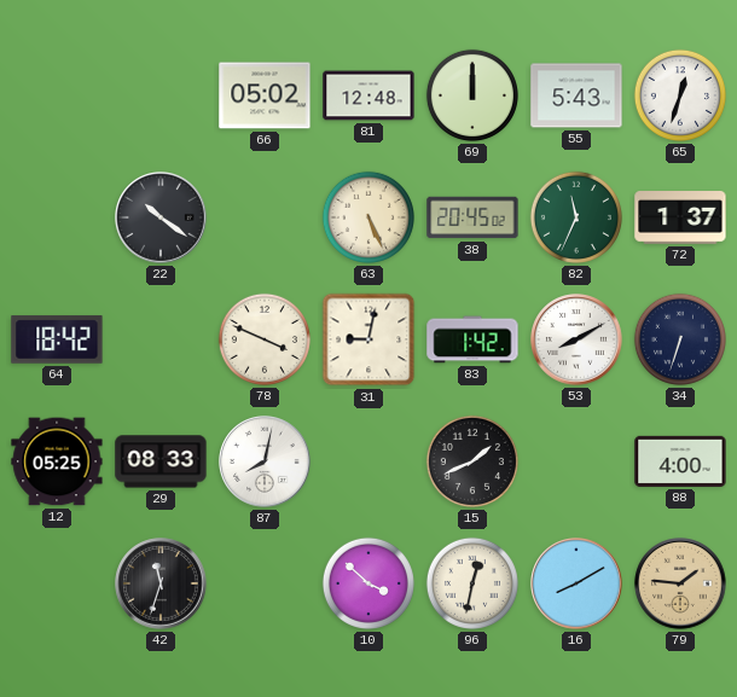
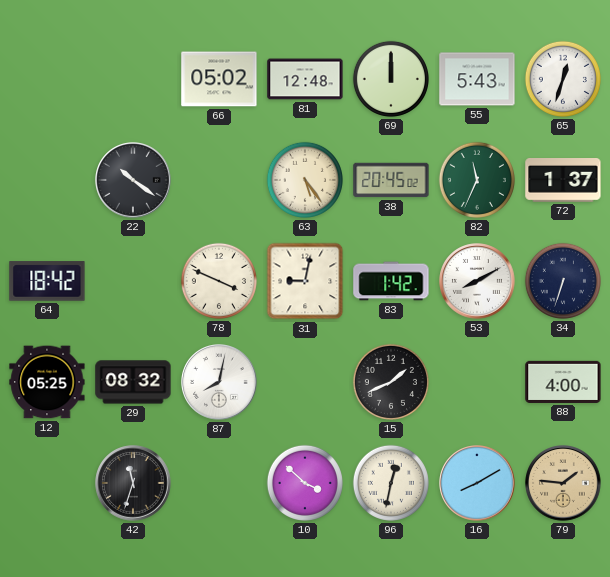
63: 5:26 -> 5:24 (305, 180)
29: 08:33 -> 08:32 (133, 382)
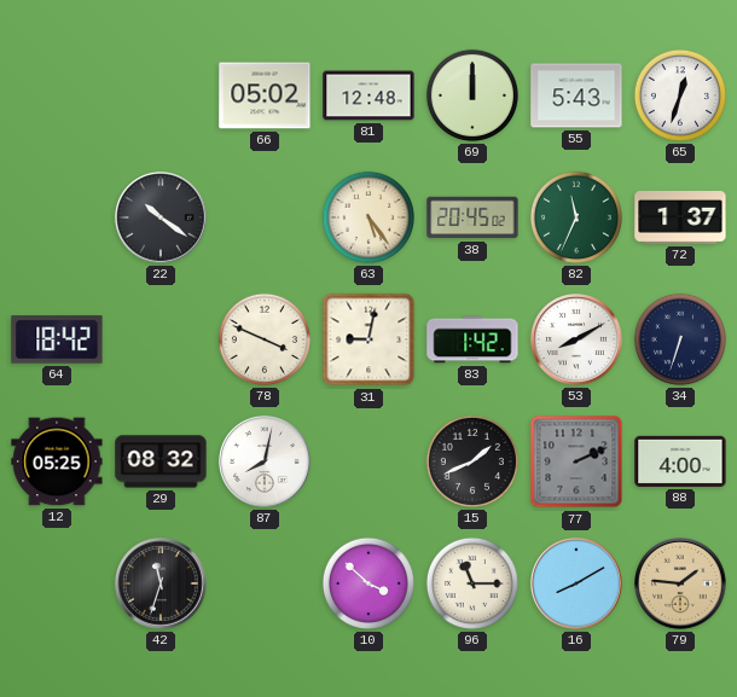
77: none -> 2:11 (576, 461)
96: 12:32 -> 11:15 (472, 583)
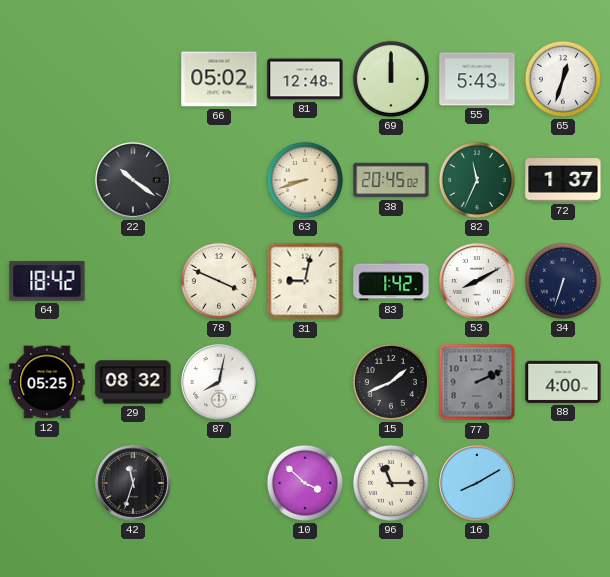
63: 5:24 -> 8:42 (305, 180)
79: 1:46 -> none (680, 583)
